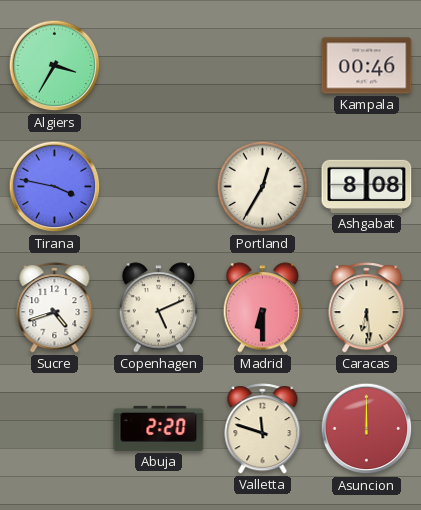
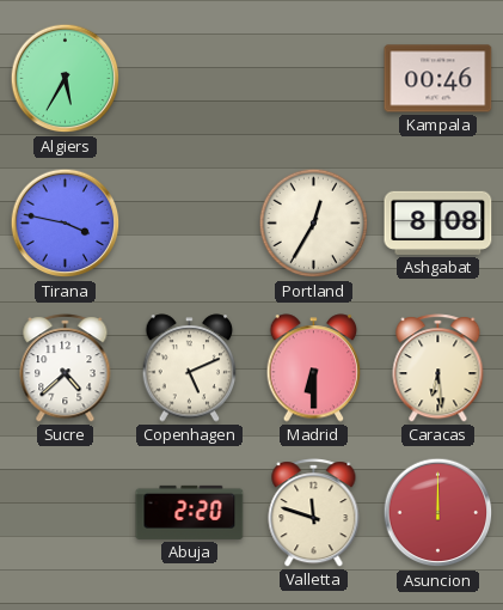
Algiers: 3:35 -> 5:35 (66, 79)
Sucre: 4:42 -> 4:38 (66, 368)
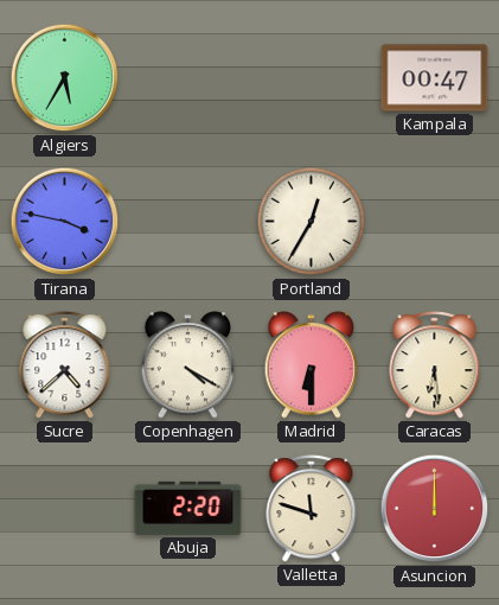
Kampala: 00:46 -> 00:47 (435, 78)
Ashgabat: 8:08 -> none (438, 222)
Copenhagen: 5:11 -> 4:20 (188, 365)
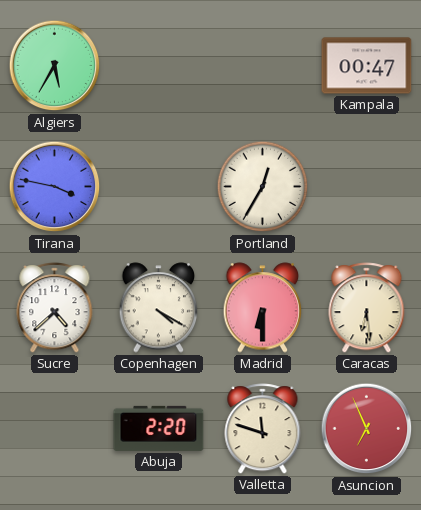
Asuncion: 12:00 -> 6:56 (367, 429)
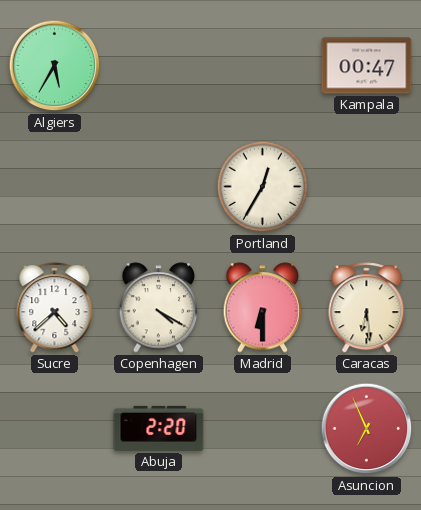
Tirana: 3:47 -> none (55, 187)
Valletta: 11:48 -> none (263, 429)
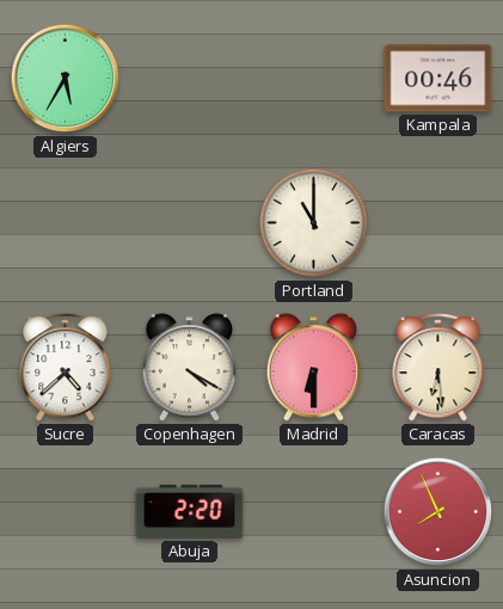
Kampala: 00:47 -> 00:46 (438, 79)
Portland: 12:35 -> 11:00 (314, 223)
Asuncion: 6:56 -> 7:56 (438, 512)
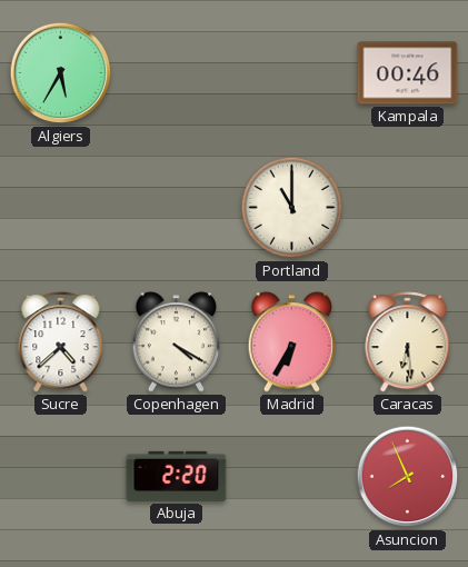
Madrid: 6:30 -> 6:35 (292, 342)
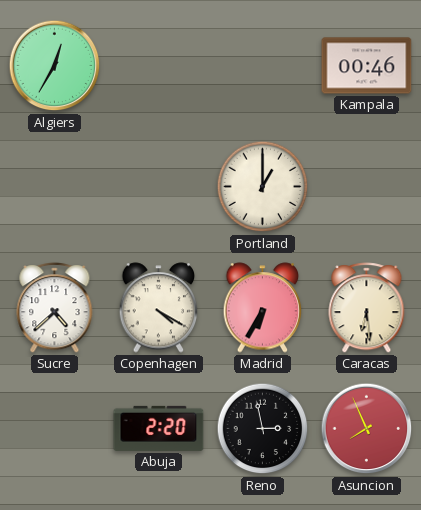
Algiers: 5:35 -> 12:35 (55, 66)
Portland: 11:00 -> 1:00 (263, 187)
Reno: none -> 2:58 (263, 429)
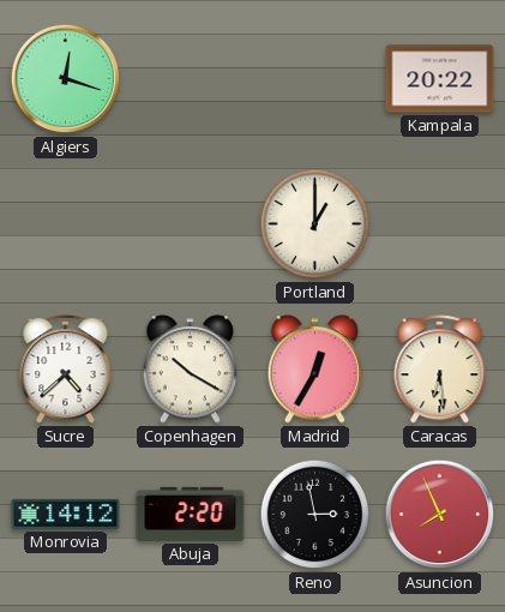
Algiers: 12:35 -> 12:18 (66, 79)
Kampala: 00:46 -> 20:22 (440, 79)
Copenhagen: 4:20 -> 10:20 (191, 370)
Madrid: 6:35 -> 12:35 (315, 370)
Monrovia: none -> 14:12 (66, 514)
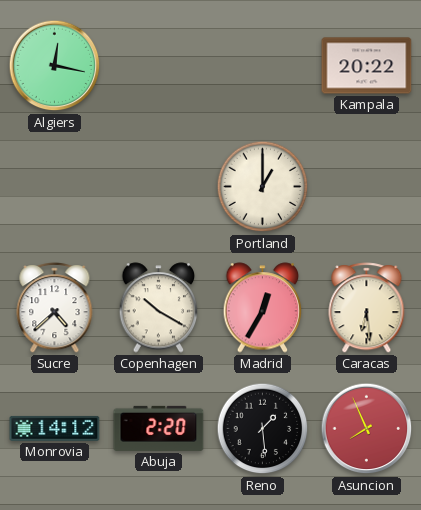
Algiers: 12:18 -> 12:17 (55, 66)
Reno: 2:58 -> 1:29 (263, 429)
